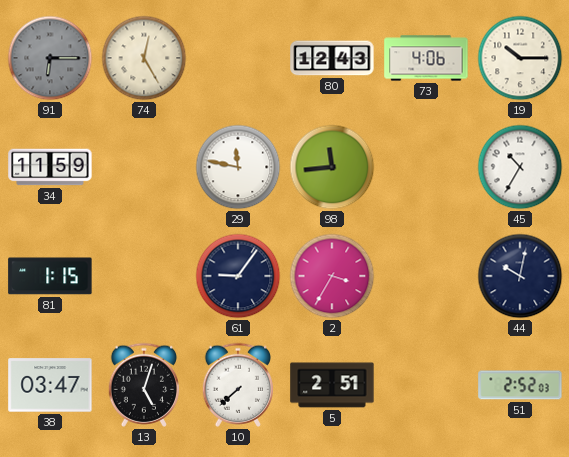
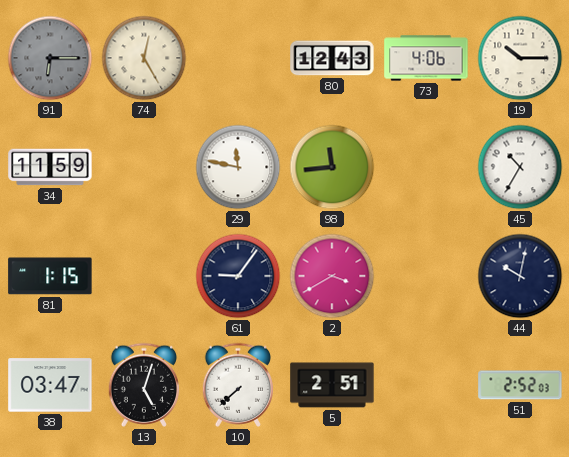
2: 3:35 -> 3:40 (332, 276)
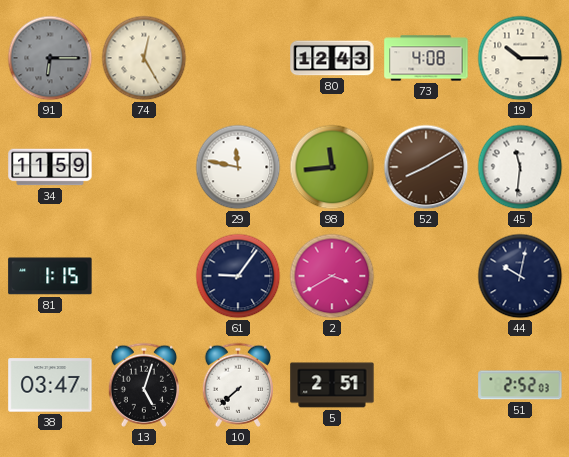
73: 4:06 -> 4:08 (426, 58)
52: none -> 8:10 (426, 167)
45: 10:35 -> 11:31 (520, 167)
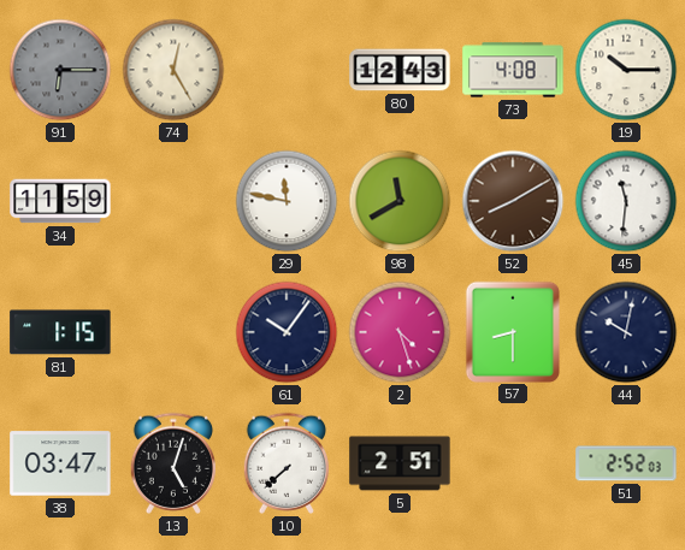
98: 11:44 -> 11:40 (400, 201)
61: 9:06 -> 10:06 (287, 332)
2: 3:40 -> 4:27 (400, 332)
57: none -> 8:30 (512, 331)
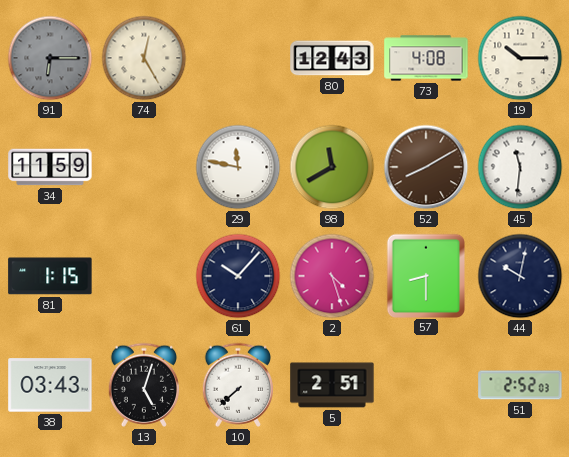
61: 10:06 -> 10:07 (238, 276)
38: 03:47 -> 03:43 (50, 385)
